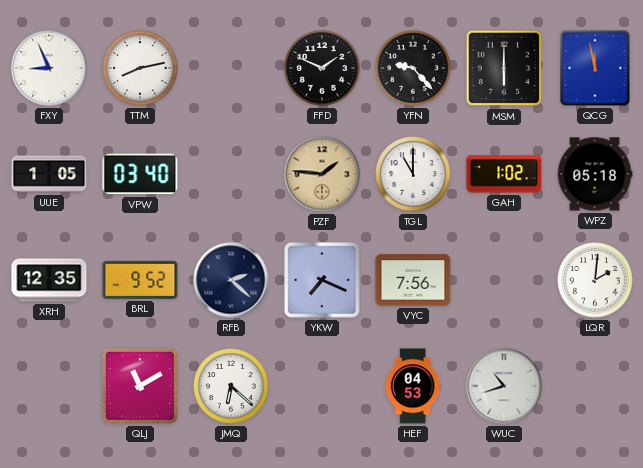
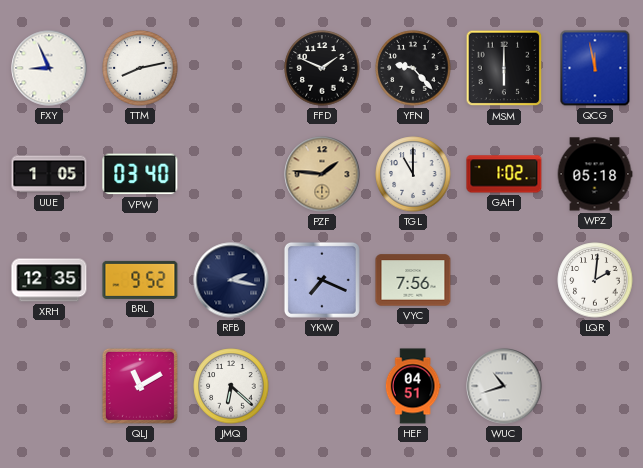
RFB: 2:22 -> 2:17 (231, 280)
HEF: 04:53 -> 04:51 (413, 386)
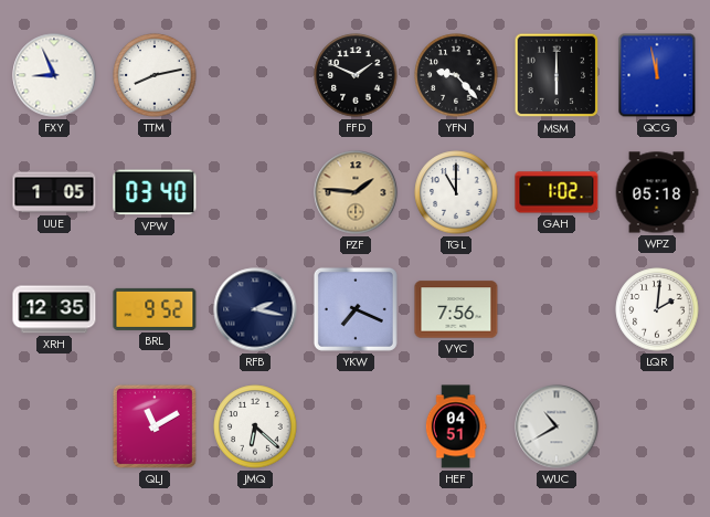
WUC: 10:42 -> 10:40 (557, 426)
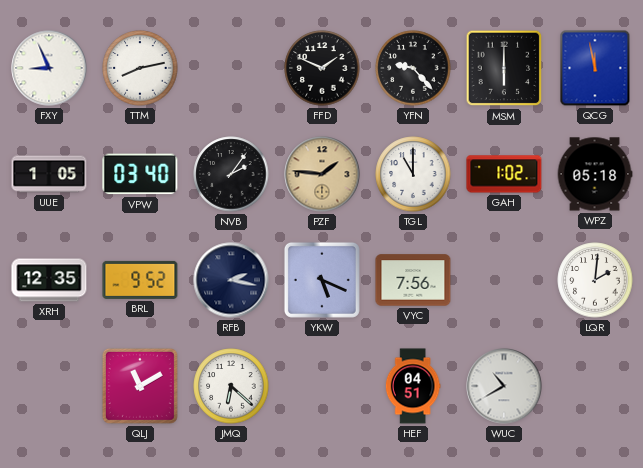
NVB: none -> 2:06 (231, 174)
YKW: 7:19 -> 5:19 (322, 280)
